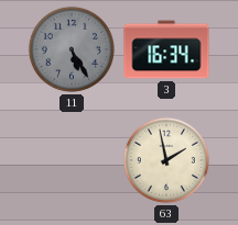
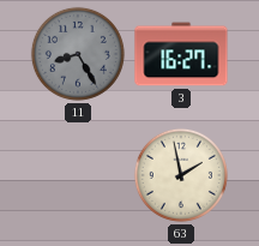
11: 5:25 -> 8:25 (78, 54)
3: 16:34 -> 16:27 (181, 54)
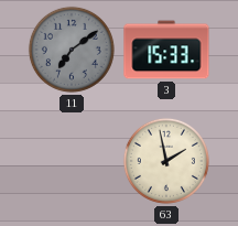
11: 8:25 -> 7:09 (72, 50)
3: 16:27 -> 15:33 (166, 50)
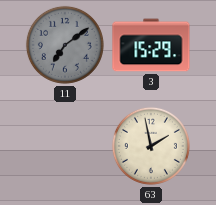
3: 15:33 -> 15:29 (151, 45)
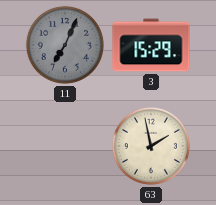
11: 7:09 -> 7:04 (65, 45)
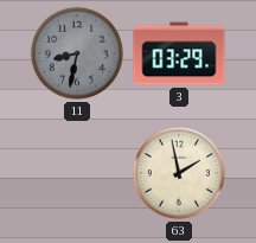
11: 7:04 -> 8:32 (77, 53)
3: 15:29 -> 03:29 (179, 53)
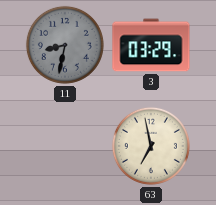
63: 1:58 -> 6:58 (151, 146)
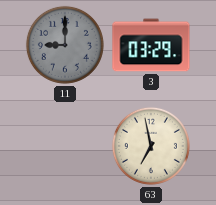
11: 8:32 -> 9:00 (65, 45)
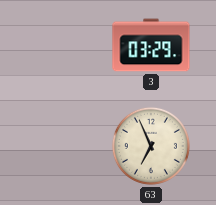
11: 9:00 -> none (65, 45)
63: 6:58 -> 6:56 (151, 146)
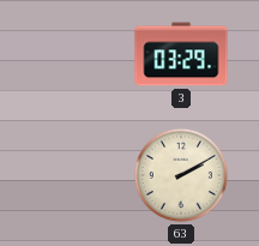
63: 6:56 -> 2:10 (181, 175)
